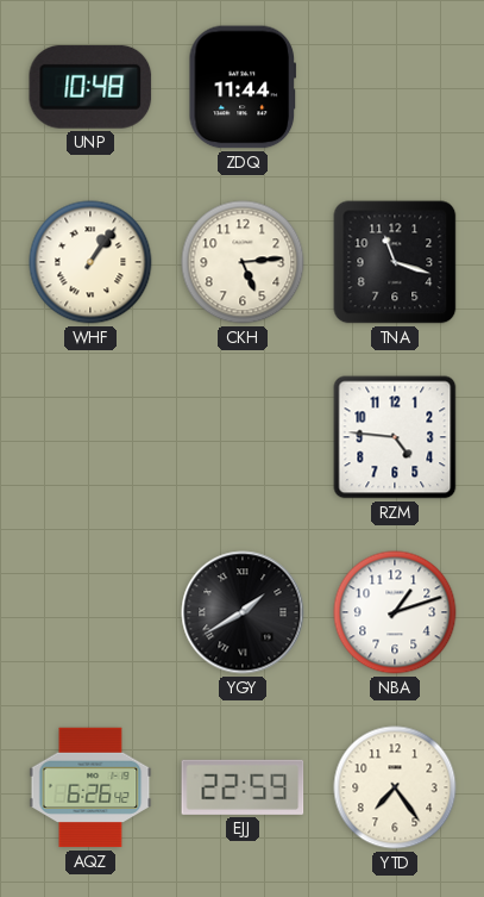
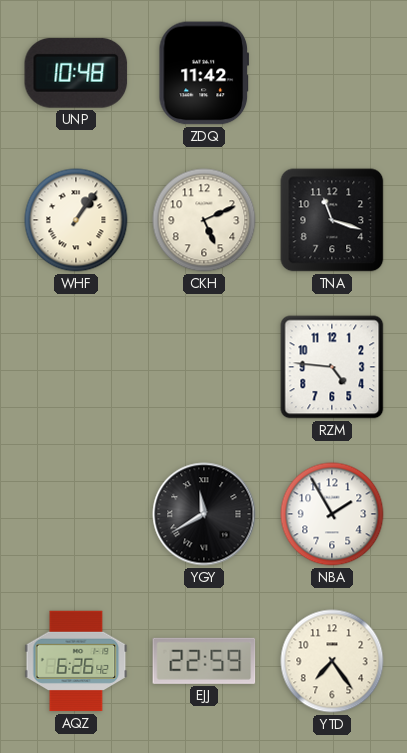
ZDQ: 11:44 -> 11:42 (203, 73)
CKH: 5:14 -> 5:11 (204, 220)
YGY: 1:40 -> 11:40 (204, 514)
NBA: 1:12 -> 1:55 (332, 514)
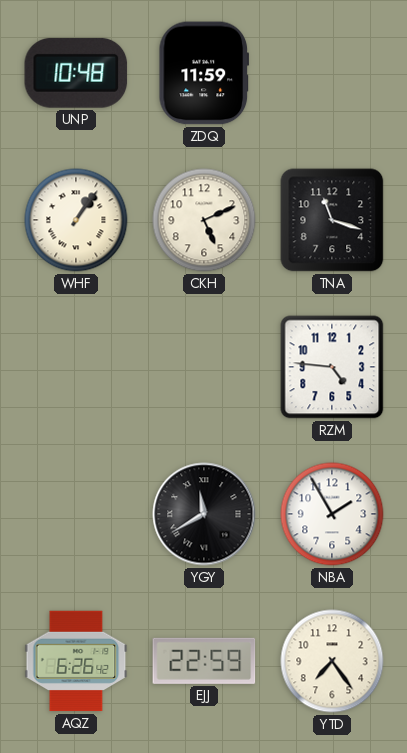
ZDQ: 11:42 -> 11:59 (203, 73)
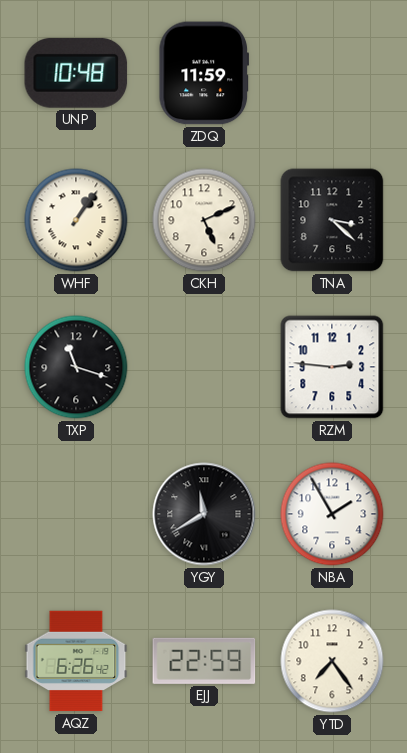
TNA: 11:18 -> 3:22 (332, 220)
TXP: none -> 11:18 (76, 367)
RZM: 4:46 -> 2:46 (332, 367)
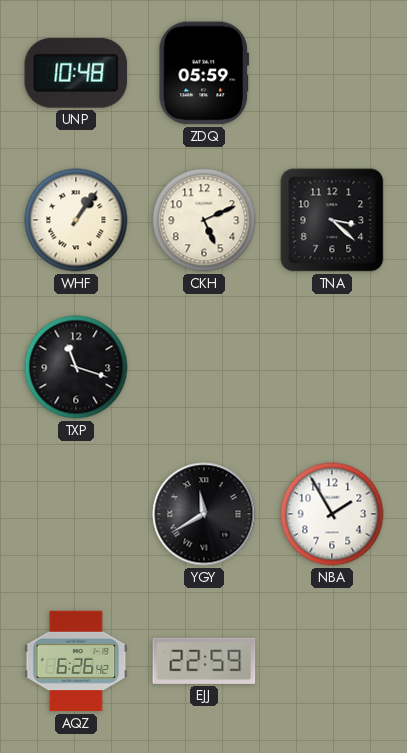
ZDQ: 11:59 -> 05:59 (203, 73)
RZM: 2:46 -> none (332, 367)
YTD: 7:24 -> none (332, 661)
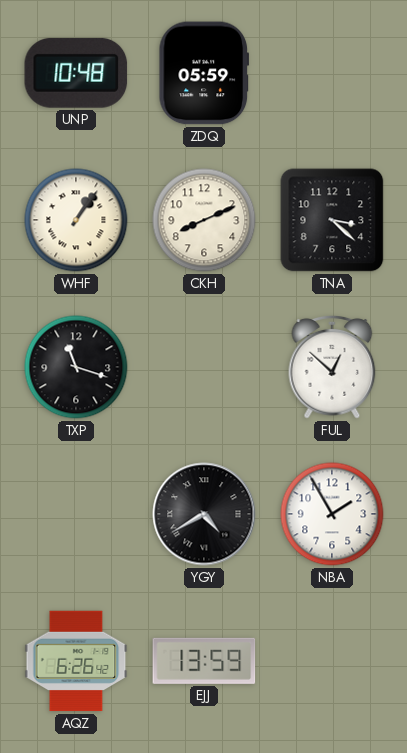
CKH: 5:11 -> 8:11 (204, 220)
FUL: none -> 12:52 (332, 367)
YGY: 11:40 -> 4:40 (204, 514)
EJJ: 22:59 -> 13:59 (204, 661)
